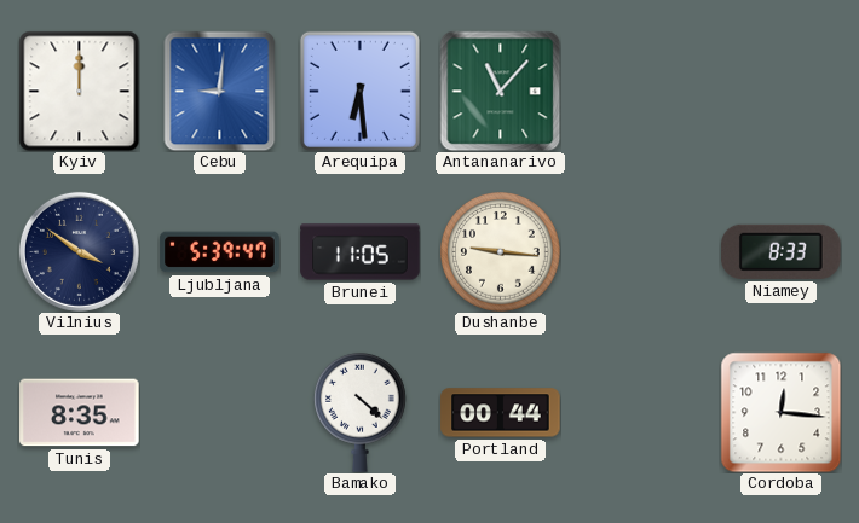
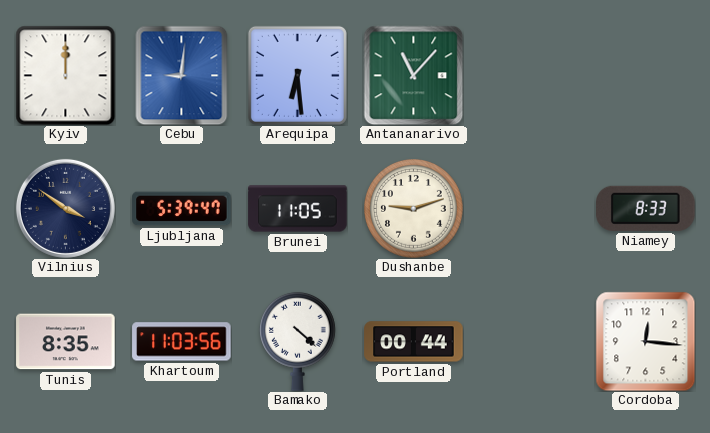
Dushanbe: 9:16 -> 9:12 (414, 209)
Khartoum: none -> 11:03 (182, 342)
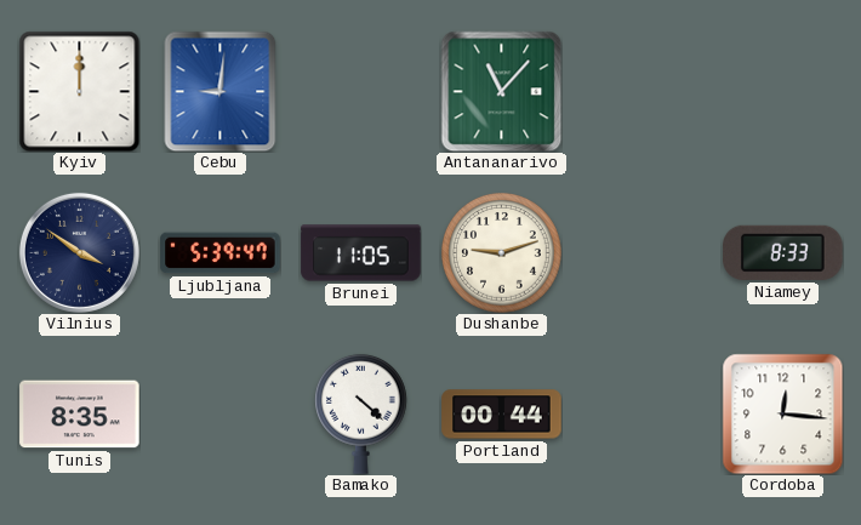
Arequipa: 6:29 -> none (297, 75)
Khartoum: 11:03 -> none (182, 342)
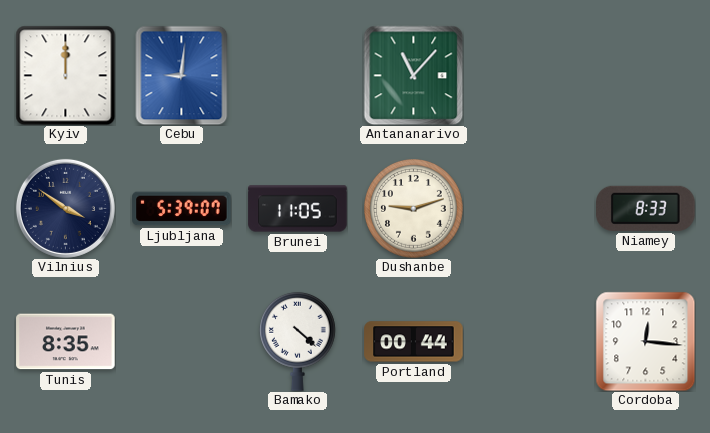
Ljubljana: 5:39:47 -> 5:39:07 (182, 209)
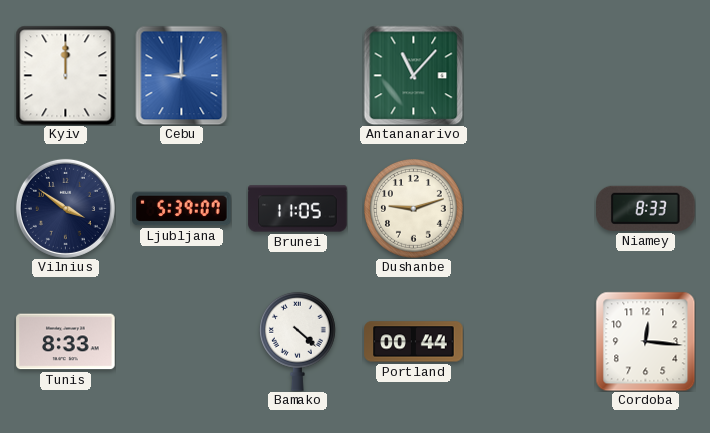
Cebu: 9:01 -> 9:00 (182, 75)
Tunis: 8:35 -> 8:33 (66, 342)
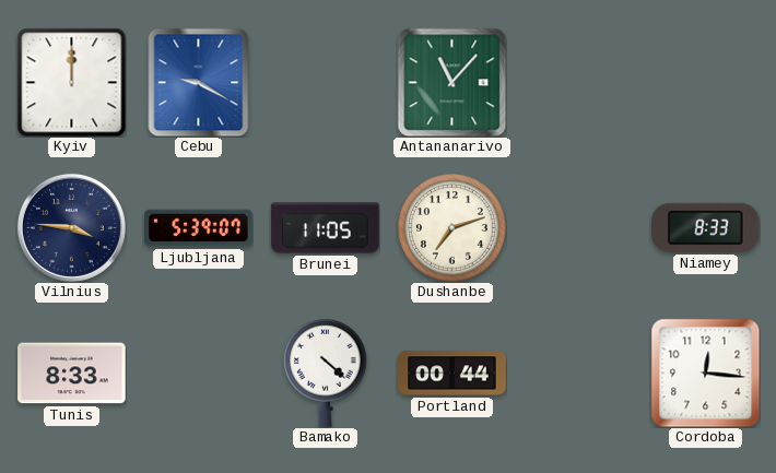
Cebu: 9:00 -> 9:20 (199, 82)
Vilnius: 3:51 -> 3:46 (71, 227)
Dushanbe: 9:12 -> 7:12 (452, 228)
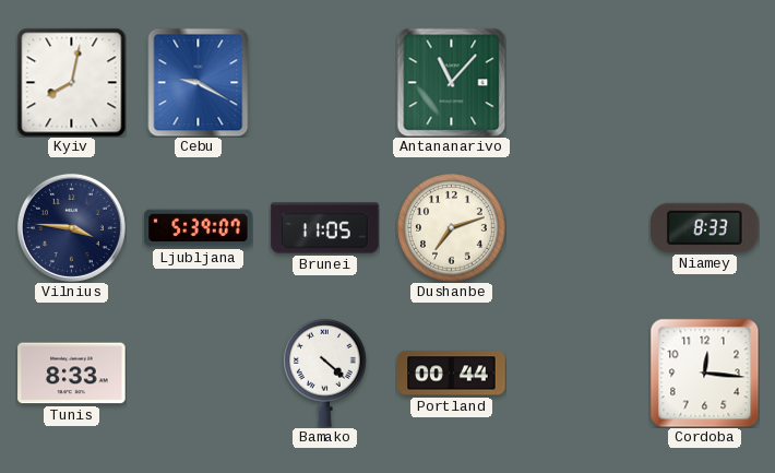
Kyiv: 12:00 -> 8:02 (71, 82)
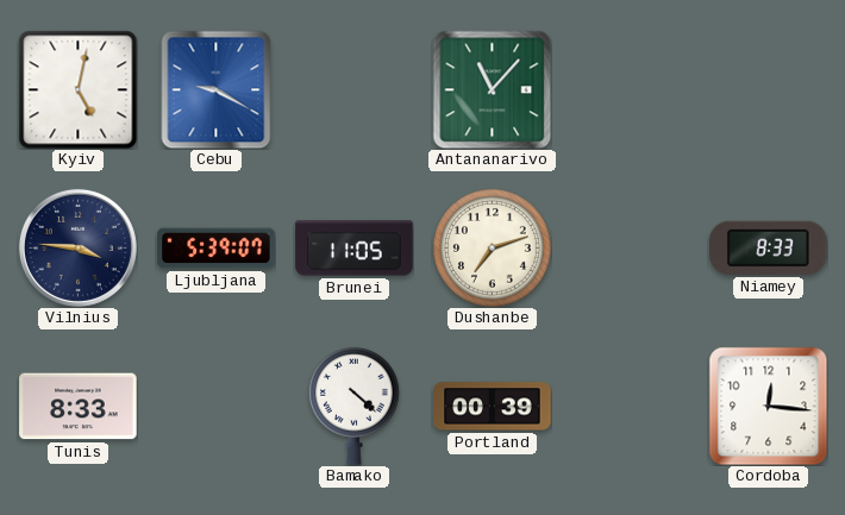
Kyiv: 8:02 -> 5:02 (77, 89)
Portland: 00:44 -> 00:39 (493, 407)
